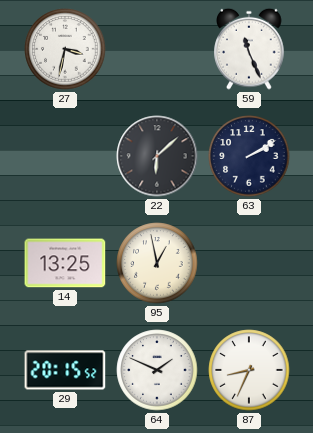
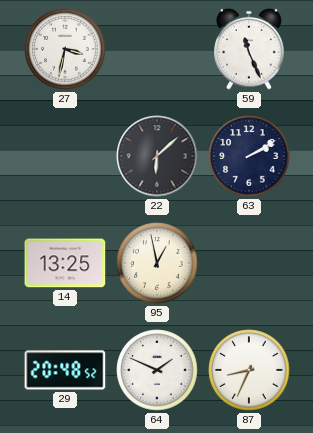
29: 20:15 -> 20:48 (65, 370)
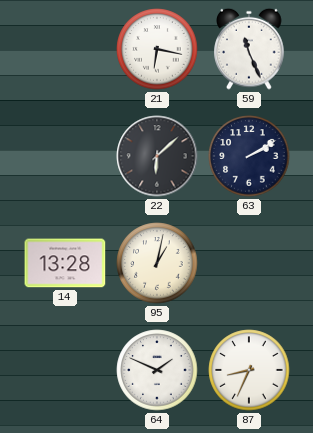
27: 3:32 -> none (65, 49)
21: none -> 6:17 (157, 49)
14: 13:25 -> 13:28 (65, 263)
95: 12:58 -> 1:02 (157, 263)
29: 20:48 -> none (65, 370)
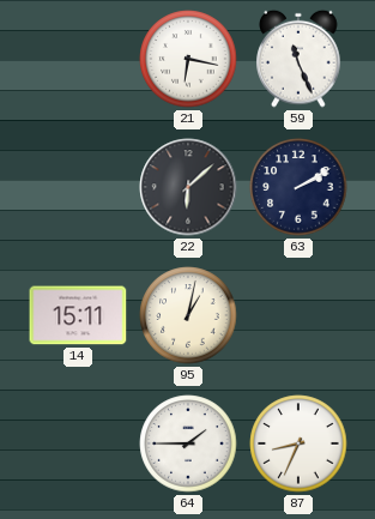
14: 13:28 -> 15:11 (78, 315)
64: 1:49 -> 1:45 (188, 443)
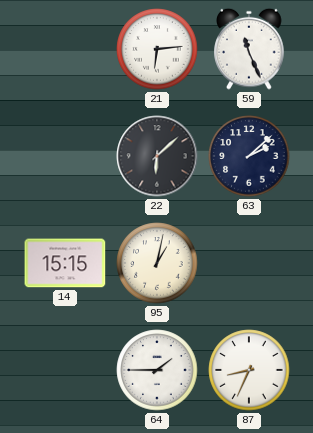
21: 6:17 -> 6:14 (157, 49)
63: 2:10 -> 2:08 (249, 156)
14: 15:11 -> 15:15 (65, 263)
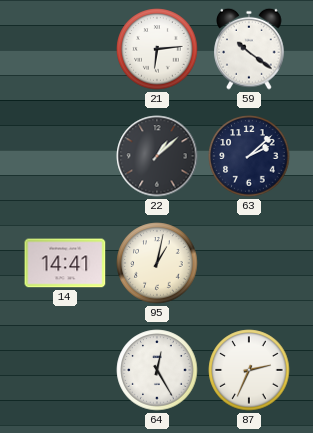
59: 11:26 -> 10:21 (249, 49)
22: 6:08 -> 1:08 (157, 156)
14: 15:15 -> 14:41 (65, 263)
64: 1:45 -> 12:25 (157, 370)
87: 8:34 -> 2:34 (249, 370)
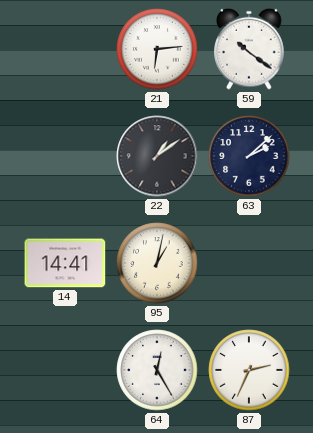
22: 1:08 -> 1:09 (157, 156)
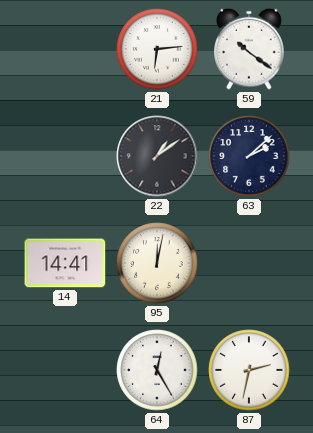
95: 1:02 -> 12:02 (157, 263)
87: 2:34 -> 2:32 (249, 370)
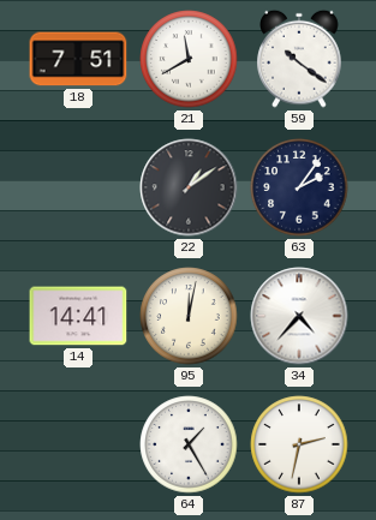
18: none -> 7:51 (78, 59)
21: 6:14 -> 11:40 (189, 59)
63: 2:08 -> 2:06 (299, 187)
34: none -> 4:37 (299, 316)
64: 12:25 -> 1:25 (189, 444)
